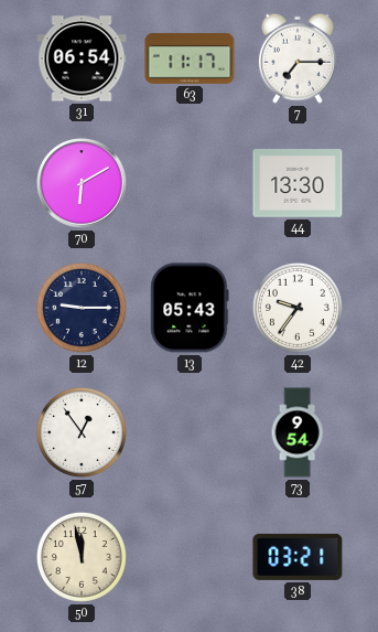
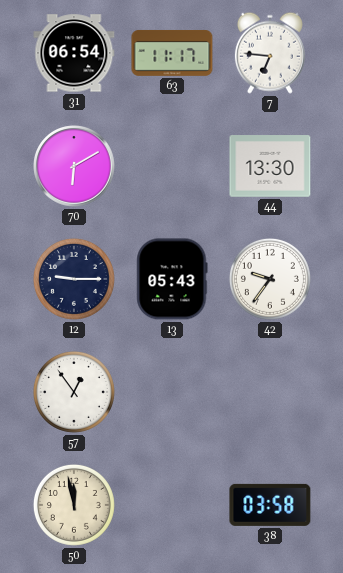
7: 7:15 -> 6:46 (270, 53)
73: 9:54 -> none (298, 432)
38: 03:21 -> 03:58 (270, 505)
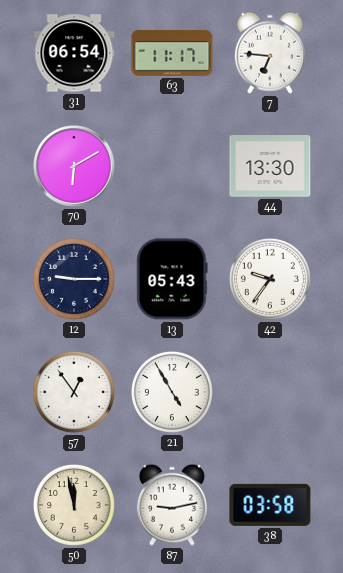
21: none -> 4:55 (172, 392)
87: none -> 9:13 (172, 505)
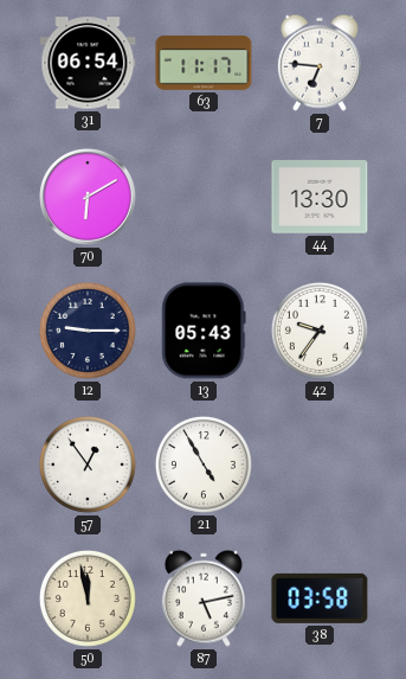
87: 9:13 -> 5:13 (204, 598)
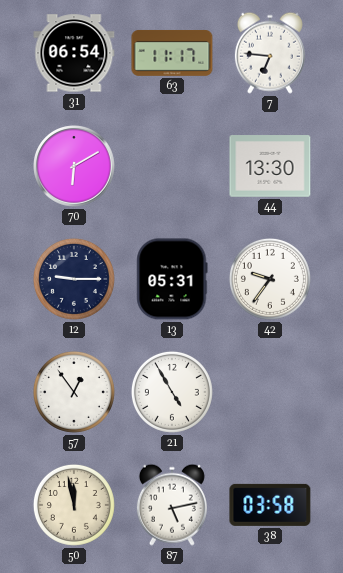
13: 05:43 -> 05:31 (172, 279)
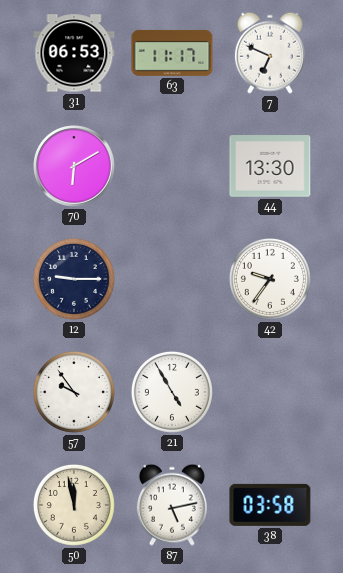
31: 06:54 -> 06:53 (74, 53)
7: 6:46 -> 6:49 (270, 53)
13: 05:31 -> none (172, 279)
57: 12:54 -> 9:54 (74, 392)
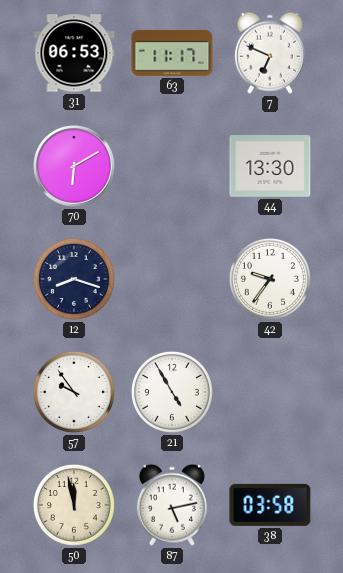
12: 9:15 -> 8:18 (74, 279)
